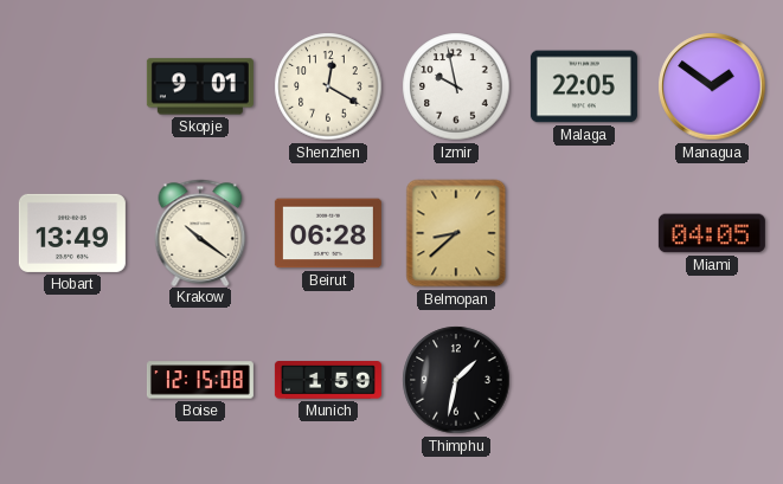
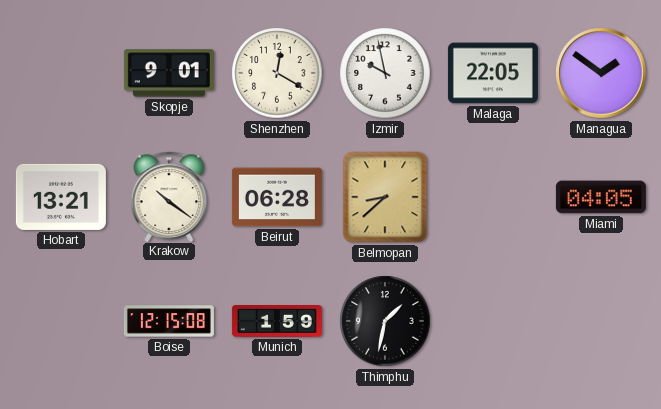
Hobart: 13:49 -> 13:21 (61, 197)
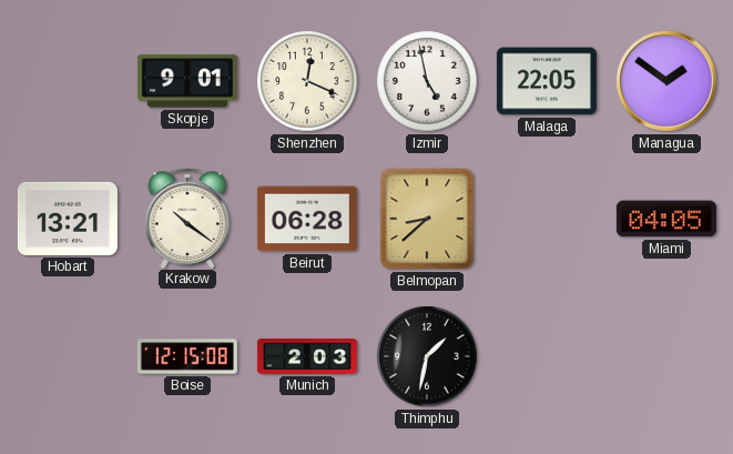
Shenzhen: 12:20 -> 12:19 (307, 81)
Izmir: 9:58 -> 4:58 (427, 81)
Munich: 1:59 -> 2:03 (307, 357)
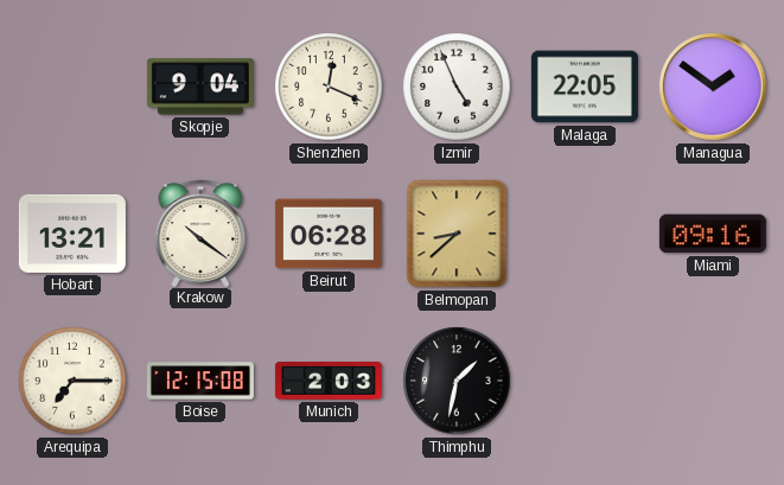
Skopje: 9:01 -> 9:04 (200, 87)
Izmir: 4:58 -> 4:56 (457, 87)
Miami: 04:05 -> 09:16 (713, 234)
Arequipa: none -> 7:15 (72, 381)
